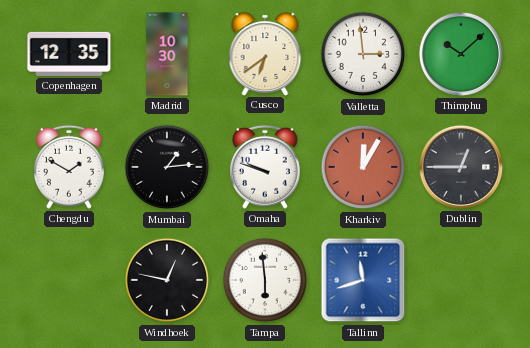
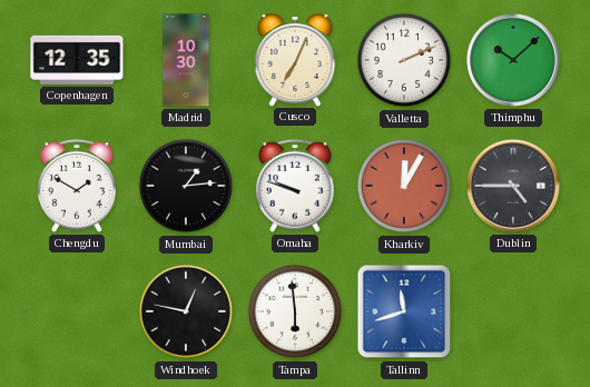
Cusco: 6:39 -> 7:04 (295, 60)
Valletta: 2:59 -> 2:11 (404, 60)
Dublin: 12:45 -> 4:45 (513, 186)
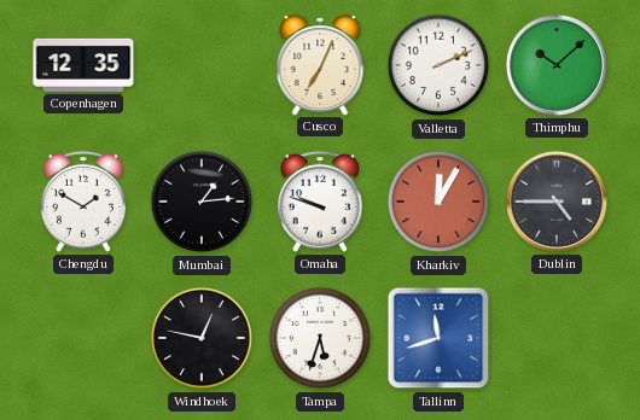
Madrid: 10:30 -> none (186, 60)
Tampa: 5:59 -> 5:33 (320, 338)
